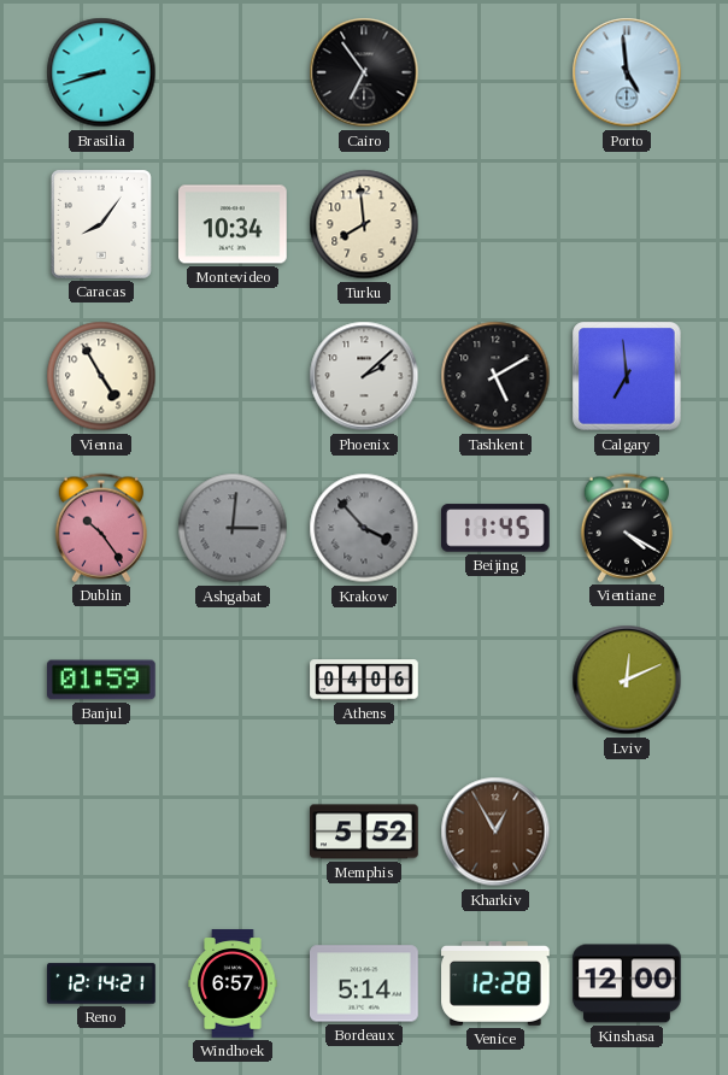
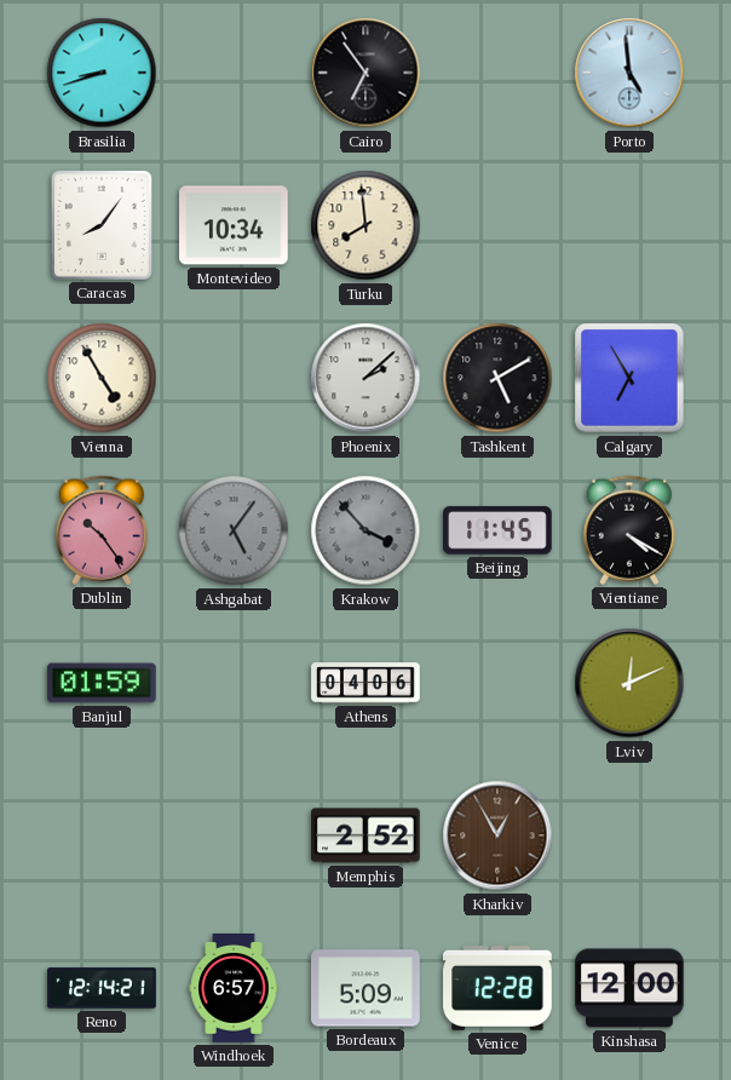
Calgary: 6:59 -> 6:55 (629, 378)
Ashgabat: 3:01 -> 5:06 (234, 530)
Memphis: 5:52 -> 2:52 (367, 835)
Bordeaux: 5:14 -> 5:09 (367, 988)
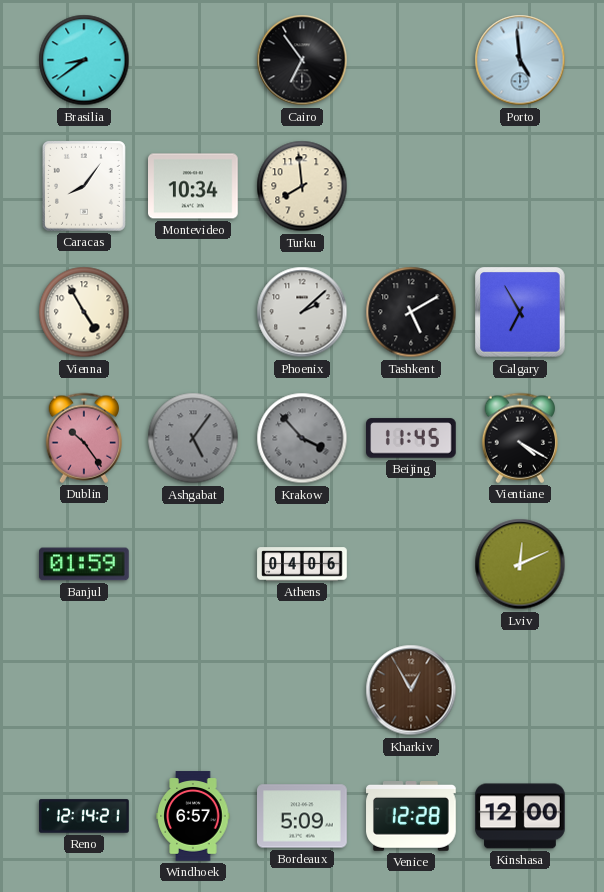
Brasilia: 8:42 -> 8:39 (84, 60)
Memphis: 2:52 -> none (367, 835)
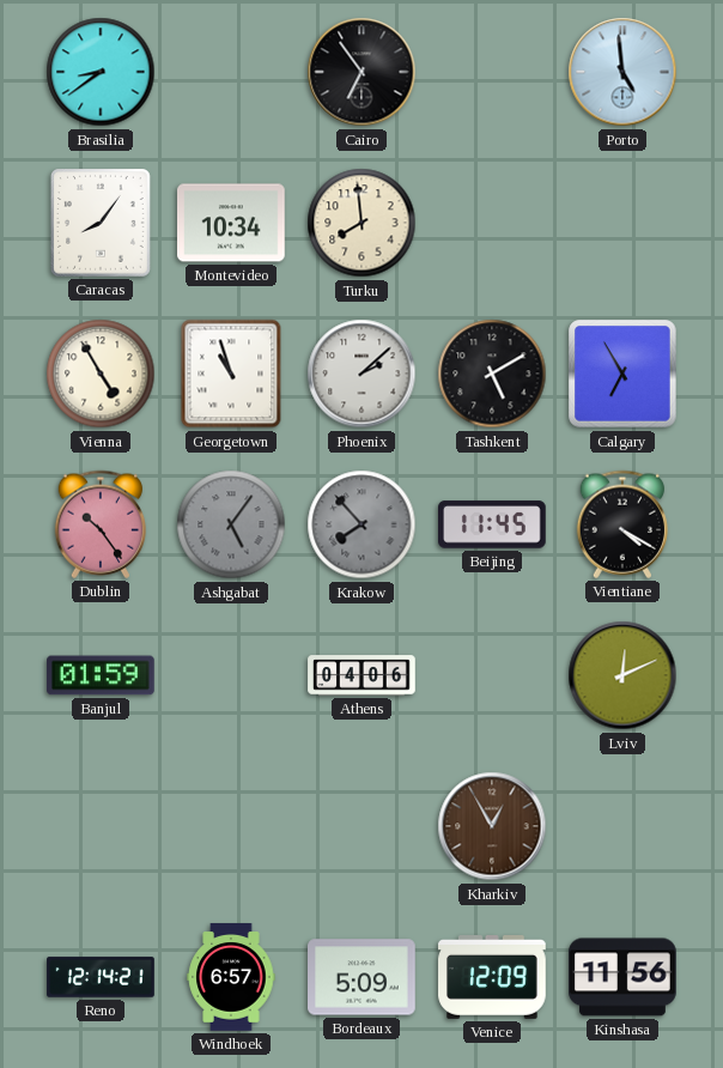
Georgetown: none -> 10:57 (231, 374)
Krakow: 3:53 -> 7:53 (361, 524)
Venice: 12:28 -> 12:09 (492, 978)
Kinshasa: 12:00 -> 11:56 (622, 977)
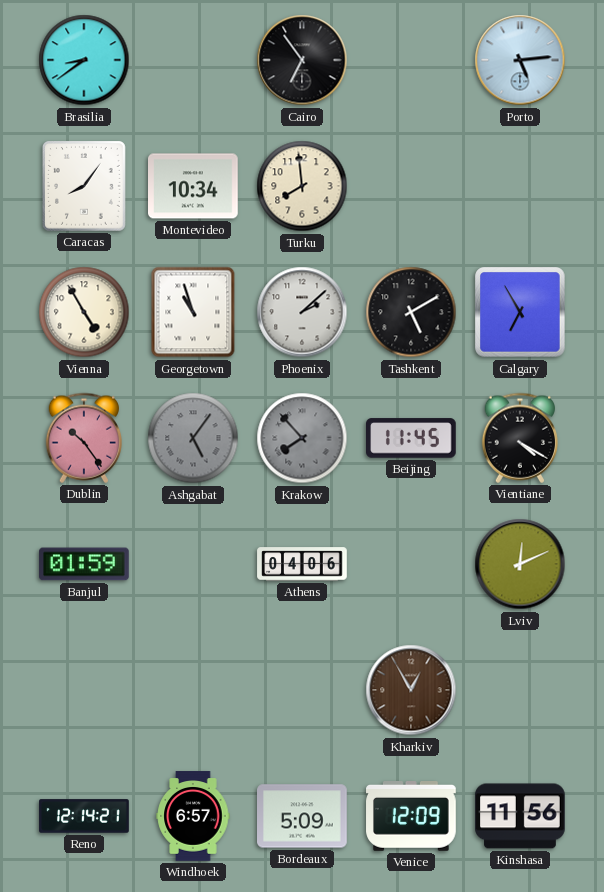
Porto: 4:59 -> 5:14 (520, 60)
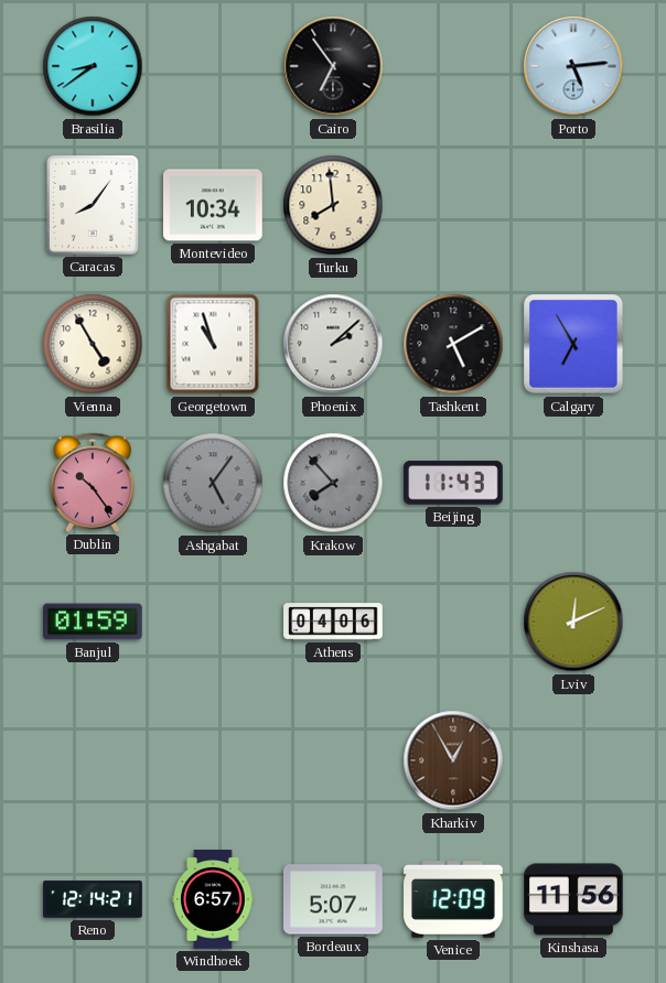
Beijing: 11:45 -> 11:43 (454, 483)
Vientiane: 4:20 -> none (519, 438)
Bordeaux: 5:09 -> 5:07 (334, 899)
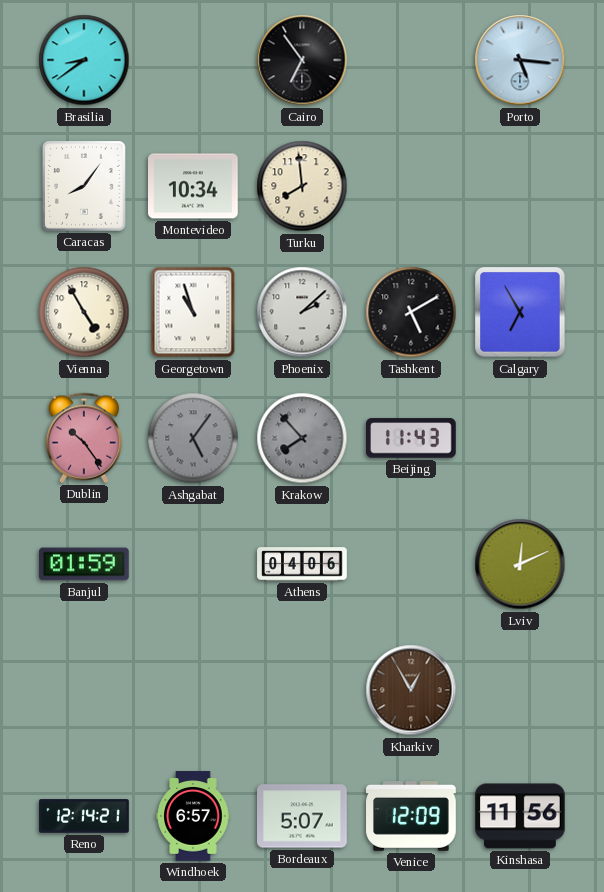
Porto: 5:14 -> 5:16 (520, 60)
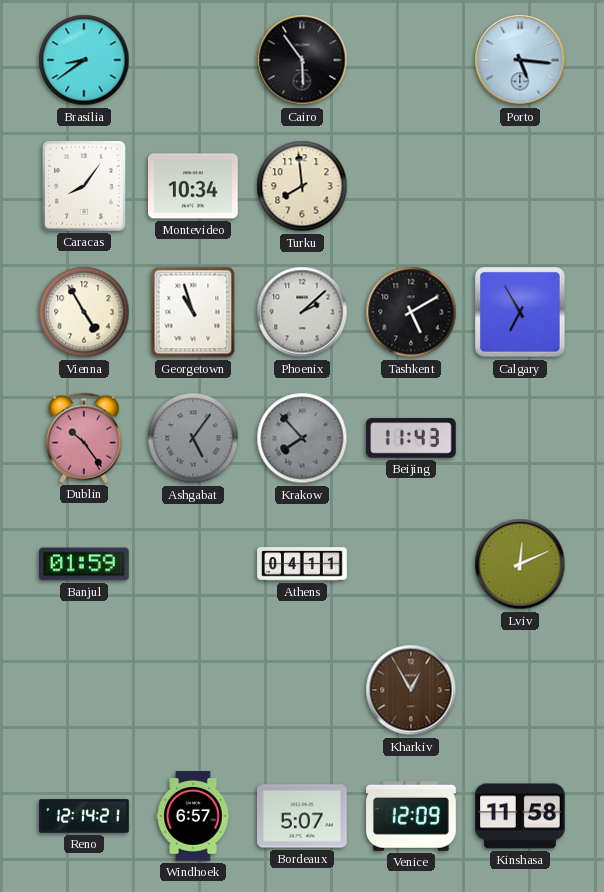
Cairo: 6:54 -> 5:54 (302, 60)
Athens: 04:06 -> 04:11 (302, 564)
Kinshasa: 11:56 -> 11:58 (520, 816)
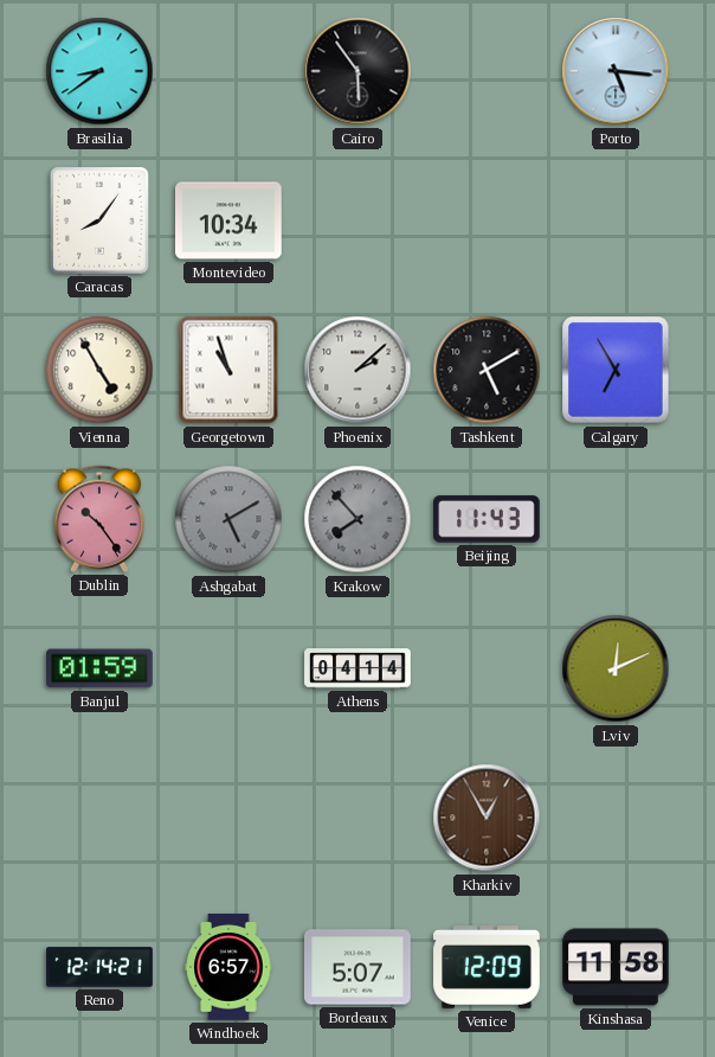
Turku: 7:59 -> none (302, 186)
Ashgabat: 5:06 -> 5:10 (228, 519)
Athens: 04:11 -> 04:14 (358, 668)
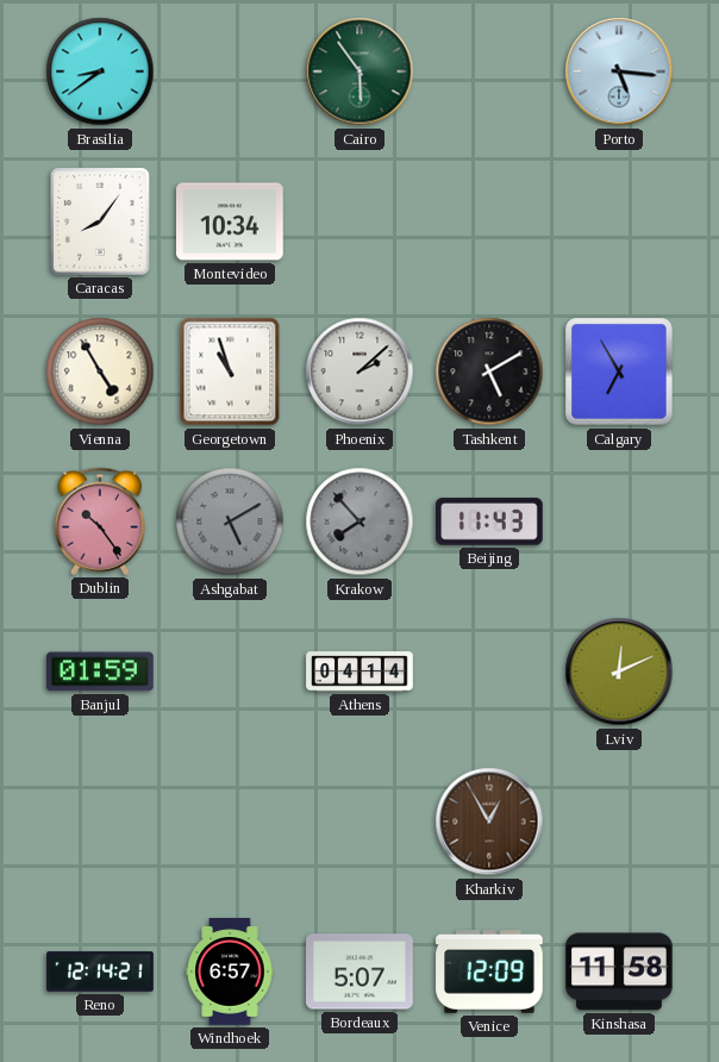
Cairo dial: black -> green (359, 71)
